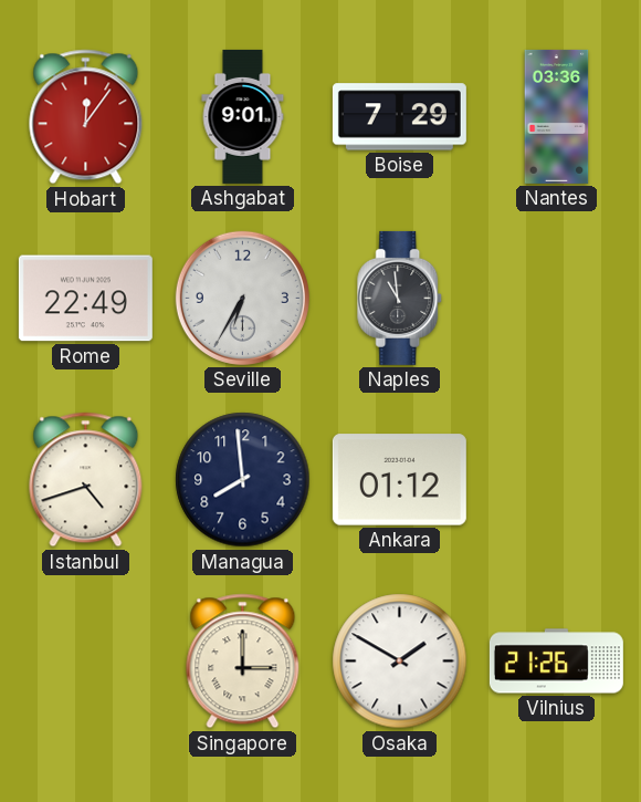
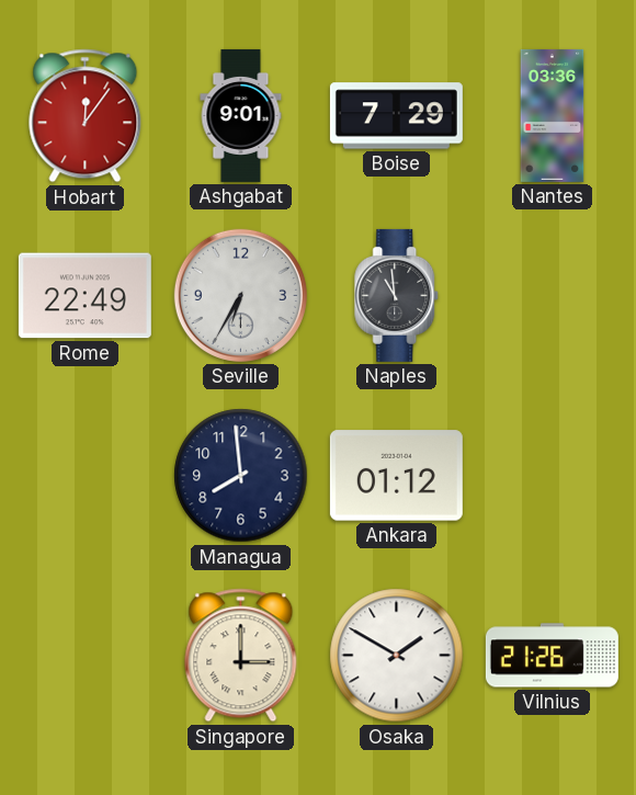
Istanbul: 4:42 -> none (86, 480)
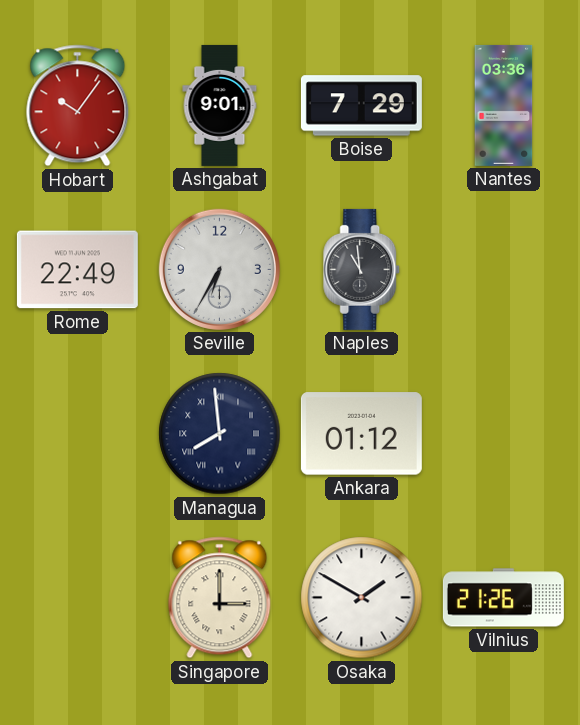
Hobart: 12:06 -> 10:06 (78, 106)
Managua numerals: Arabic -> Roman (220, 434)
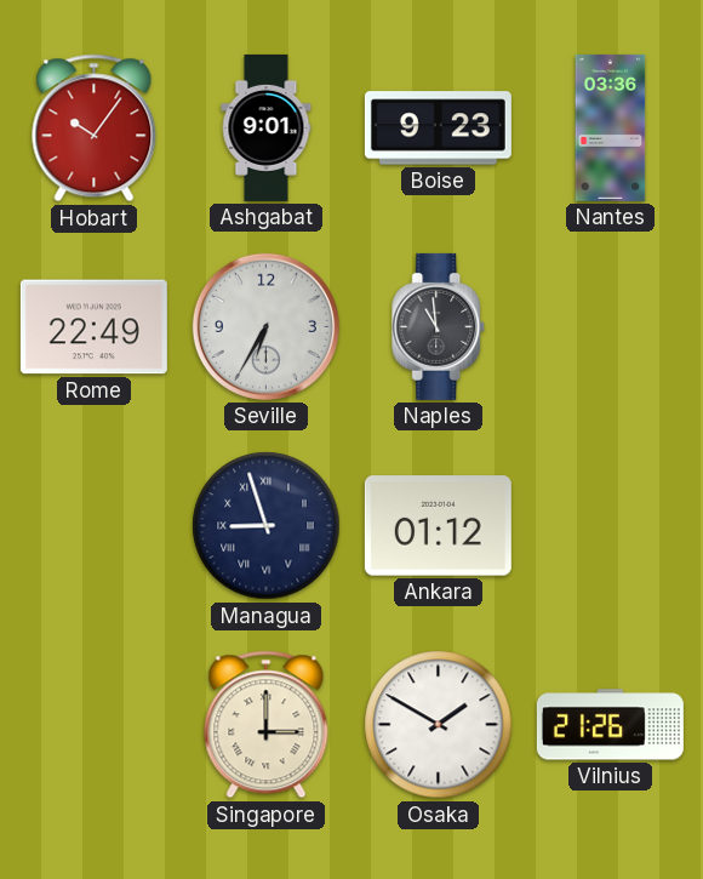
Boise: 7:29 -> 9:23 (438, 129)
Managua: 7:59 -> 8:57 (267, 526)
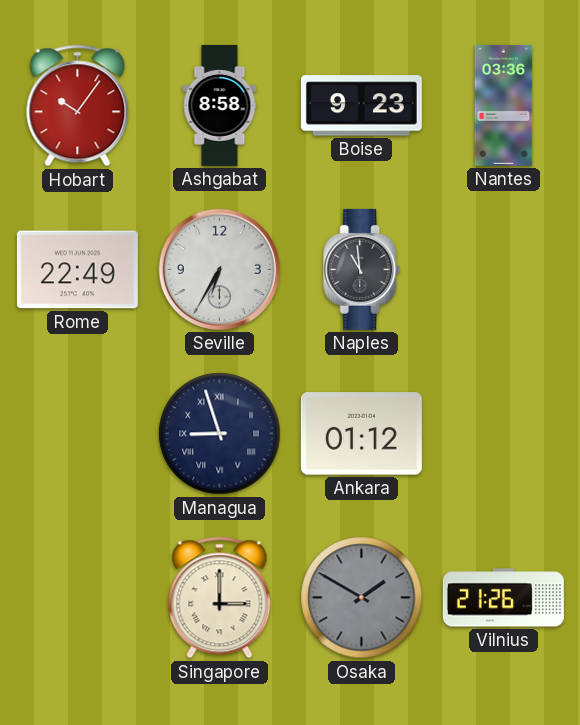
Ashgabat: 9:01 -> 8:58 (220, 105)
Osaka dial: white -> grey (362, 598)
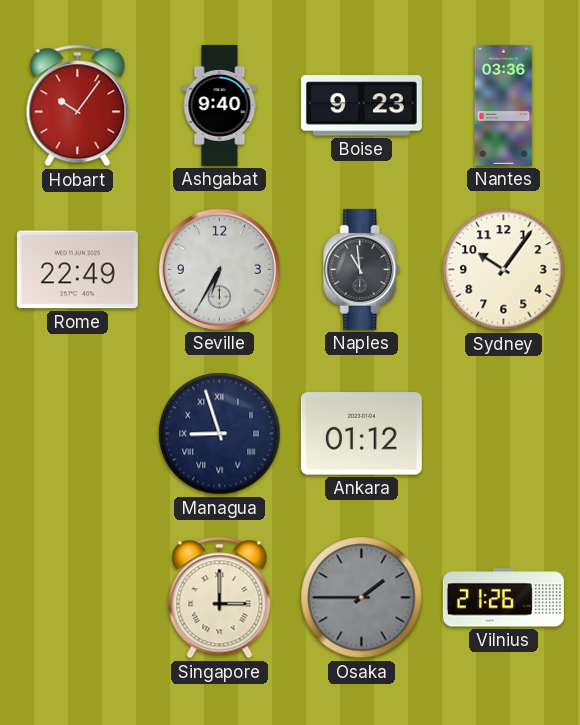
Ashgabat: 8:58 -> 9:40 (220, 105)
Sydney: none -> 10:06 (504, 270)
Osaka: 1:50 -> 1:45 (362, 598)
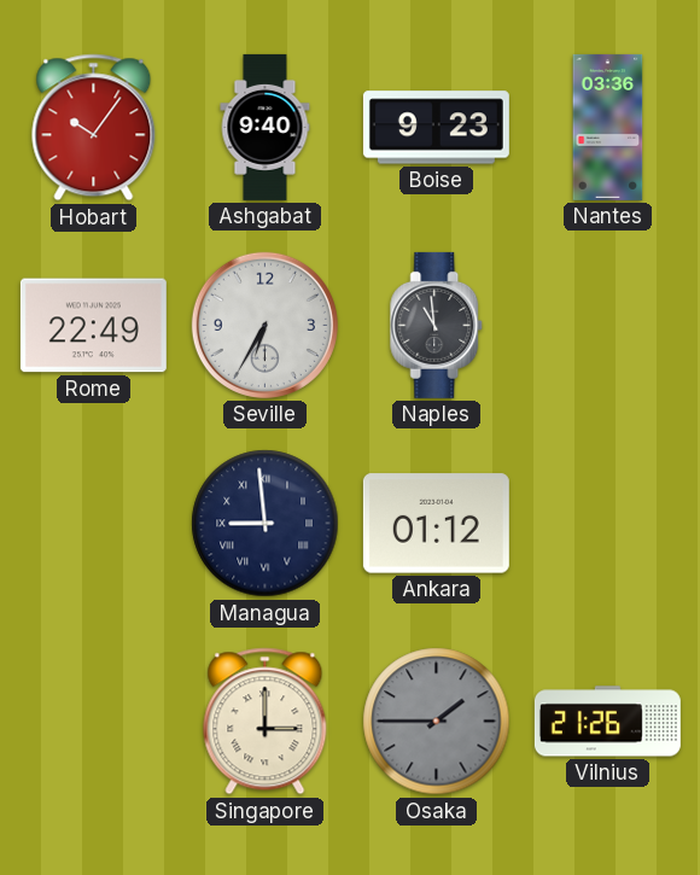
Sydney: 10:06 -> none (504, 270)
Managua: 8:57 -> 8:59 (266, 524)
